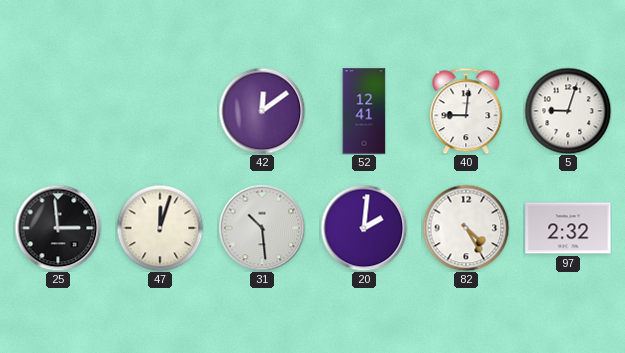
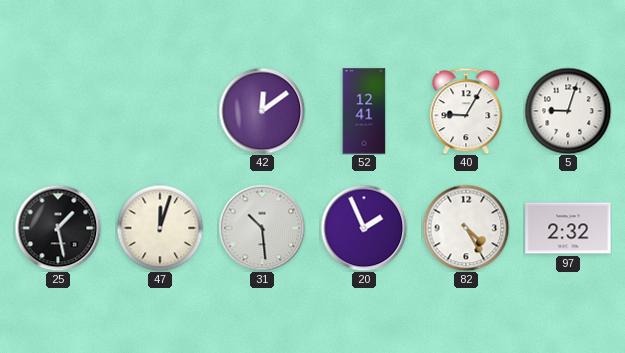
40: 9:01 -> 9:05 (466, 111)
25: 2:59 -> 1:28 (58, 228)
20: 2:01 -> 1:56 (364, 228)
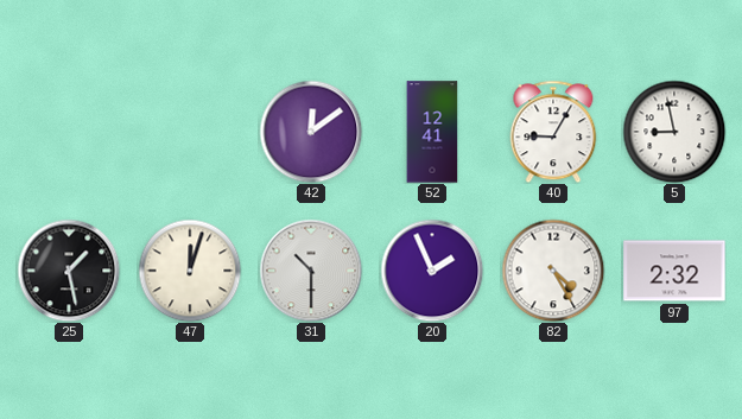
5: 9:03 -> 8:58 (674, 132)
31: 10:29 -> 10:30 (311, 271)
